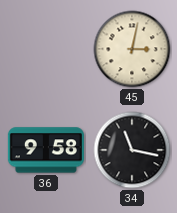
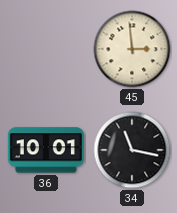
45: 3:02 -> 2:59 (132, 49)
36: 9:58 -> 10:01 (46, 150)
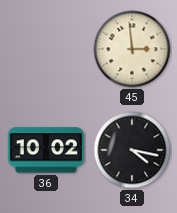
36: 10:01 -> 10:02 (46, 150)
34: 11:17 -> 4:17 (132, 150)
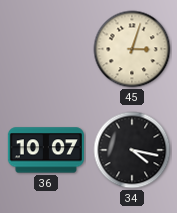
45: 2:59 -> 3:03 (132, 49)
36: 10:02 -> 10:07 (46, 150)
